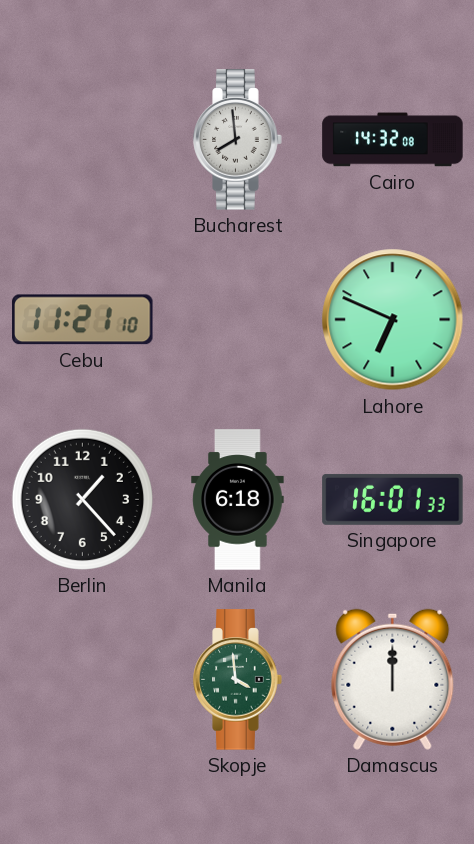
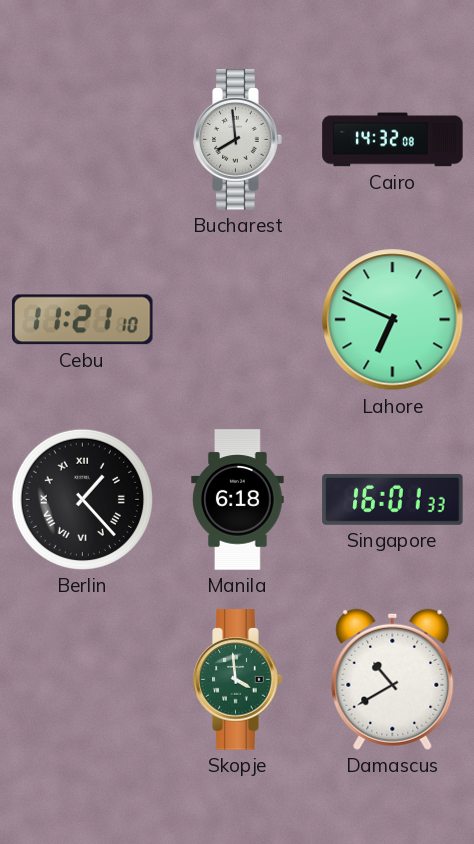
Berlin numerals: Arabic -> Roman (82, 499)
Damascus: 12:00 -> 10:40 (393, 679)
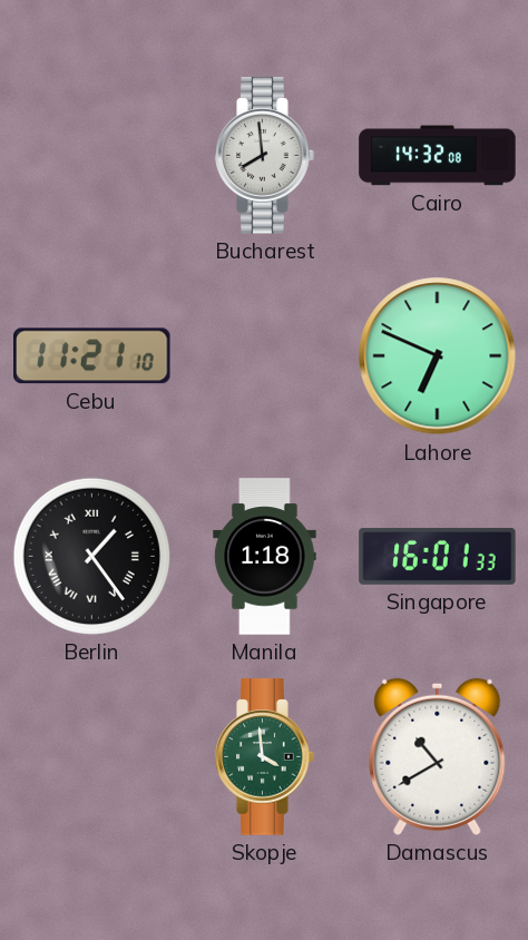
Berlin: 1:23 -> 1:24 (91, 556)
Manila: 6:18 -> 1:18 (265, 557)
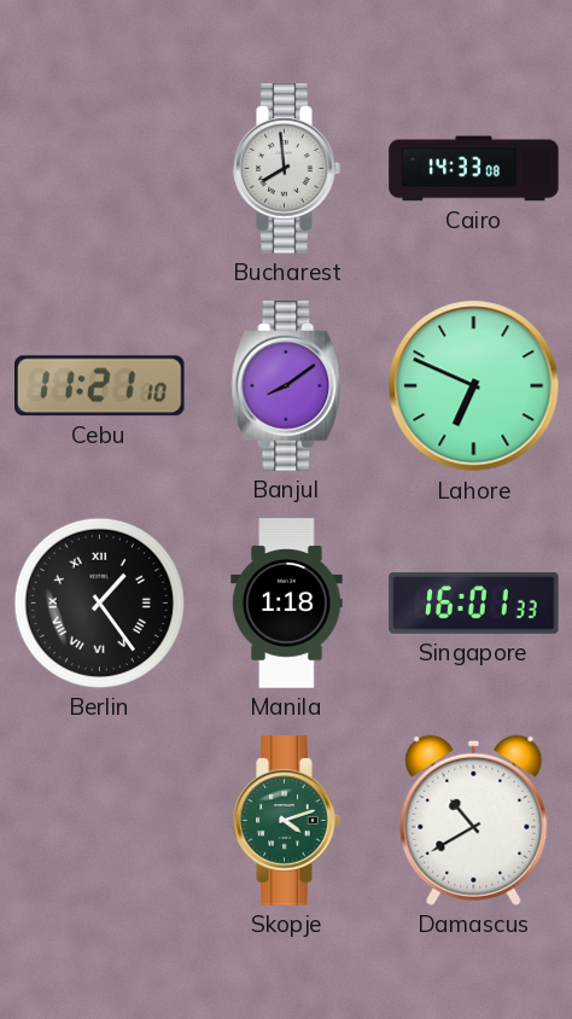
Cairo: 14:32 -> 14:33 (474, 169)
Banjul: none -> 8:09 (287, 386)
Skopje: 3:59 -> 4:12 (287, 821)
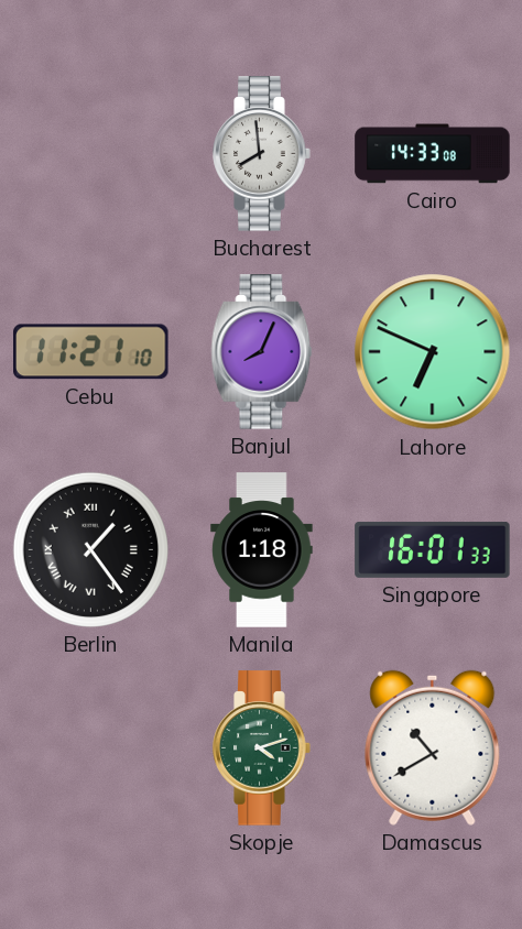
Banjul: 8:09 -> 8:04 (262, 352)
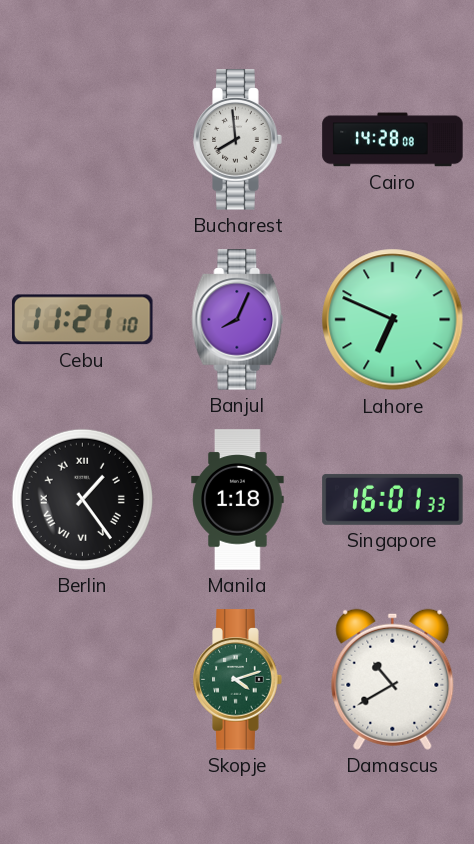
Cairo: 14:33 -> 14:28 (393, 140)
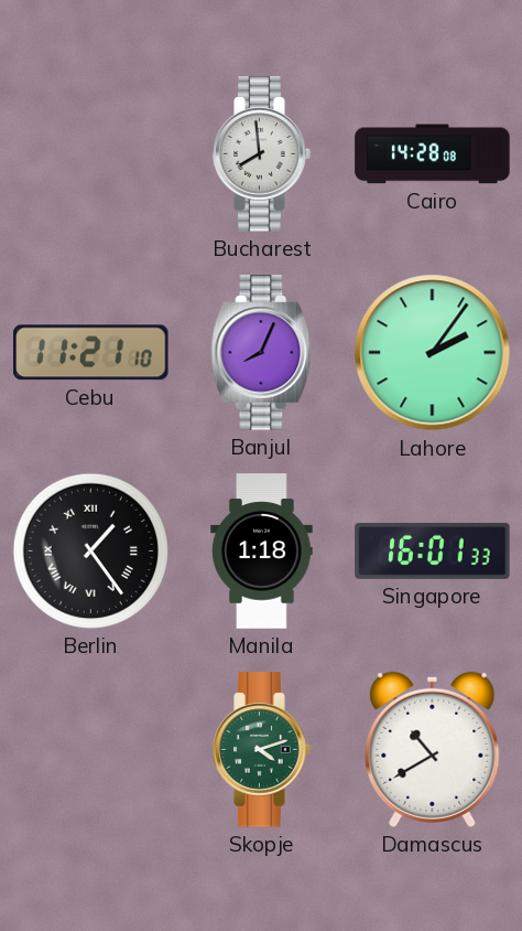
Lahore: 6:49 -> 2:06 (433, 353)
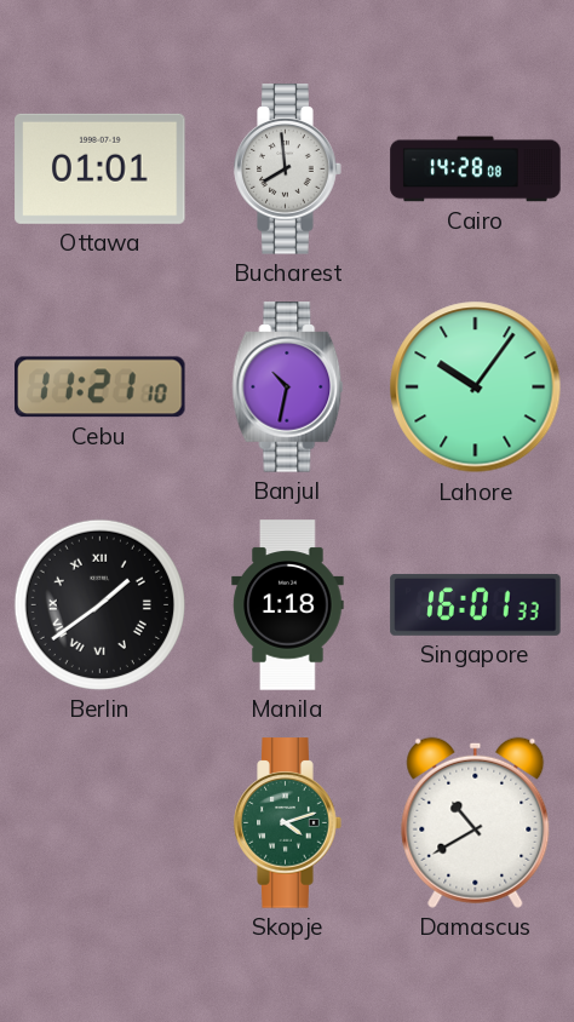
Ottawa: none -> 01:01 (101, 168)
Banjul: 8:04 -> 10:32 (288, 387)
Lahore: 2:06 -> 10:06 (476, 387)
Berlin: 1:24 -> 1:39 (99, 604)
